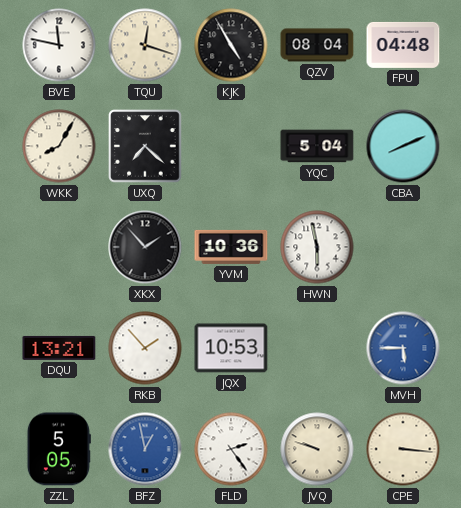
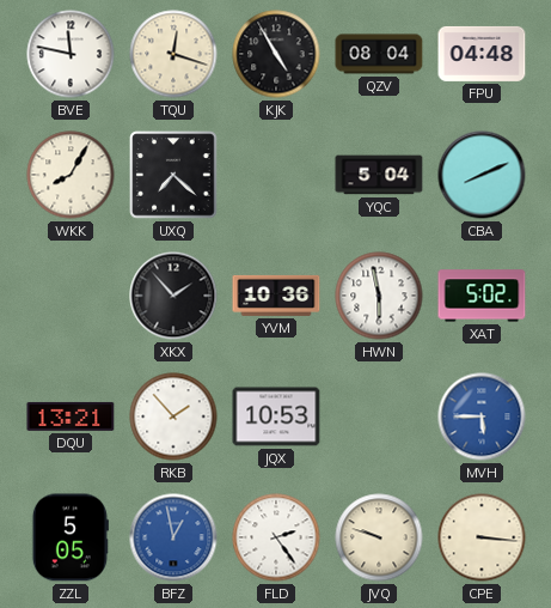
XAT: none -> 5:02 (482, 296)
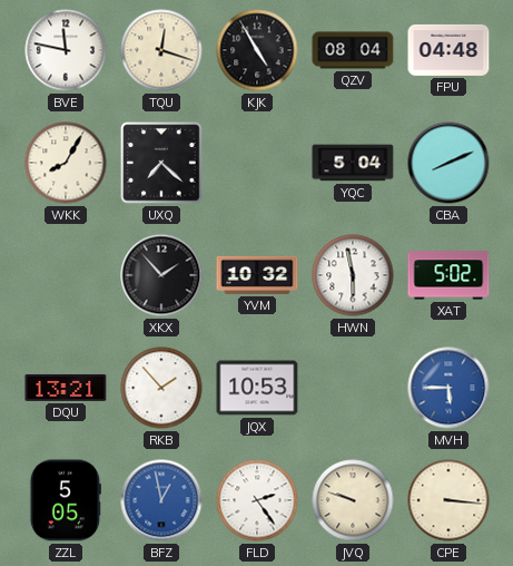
YVM: 10:36 -> 10:32 (257, 275)
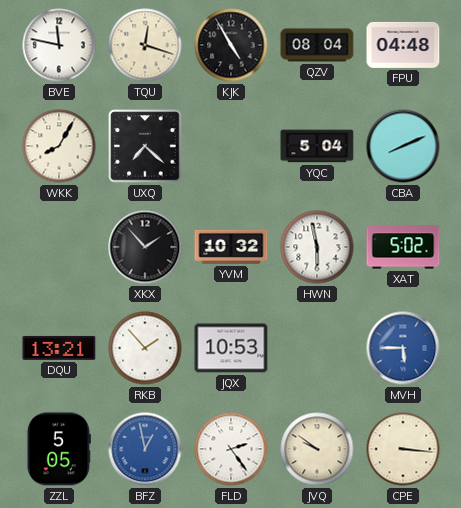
JVQ: 9:48 -> 9:51 (317, 449)
